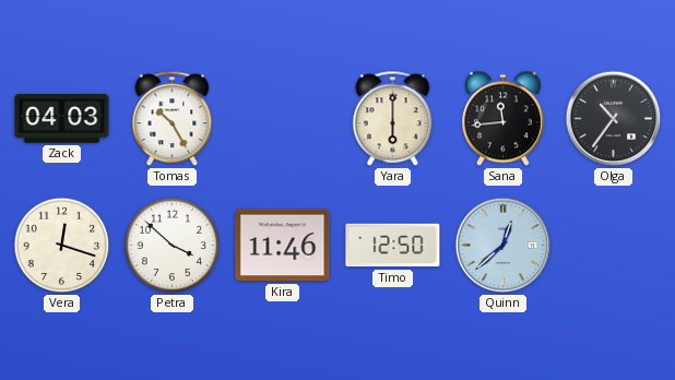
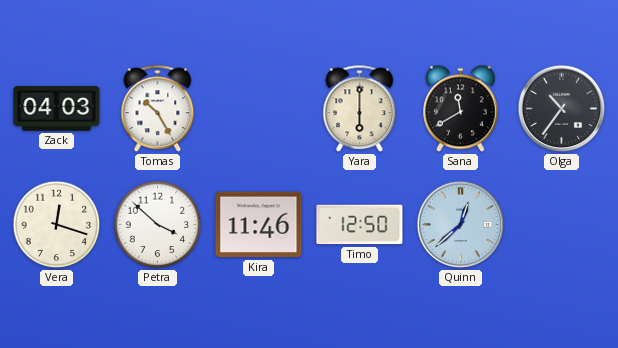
Sana: 11:44 -> 11:40 (461, 109)
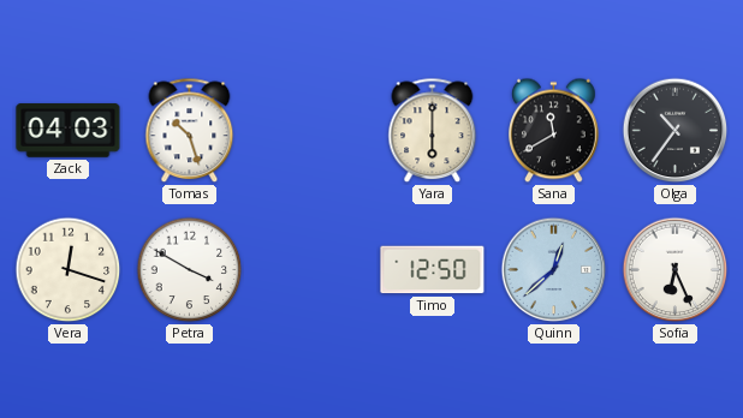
Tomas: 10:25 -> 10:27 (190, 131)
Petra: 3:52 -> 3:50 (190, 270)
Kira: 11:46 -> none (259, 225)
Sofia: none -> 6:26 (676, 270)
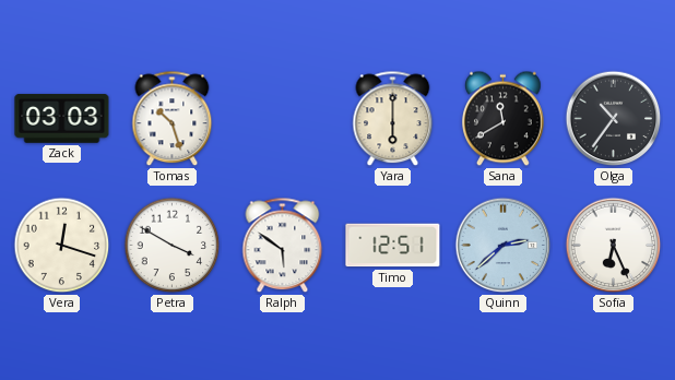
Zack: 04:03 -> 03:03 (62, 119)
Ralph: none -> 5:51 (283, 246)
Timo: 12:50 -> 12:51 (393, 246)
Quinn: 12:38 -> 2:38 (504, 246)
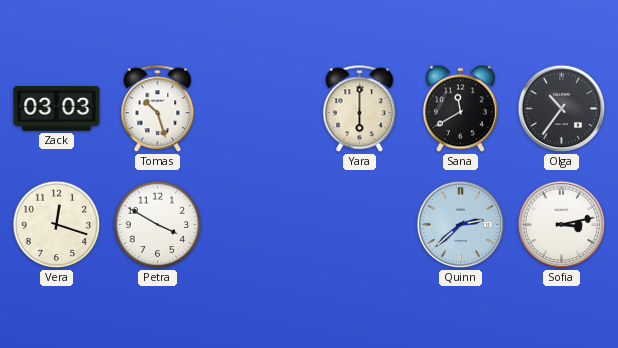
Ralph: 5:51 -> none (283, 246)
Timo: 12:51 -> none (393, 246)
Sofia: 6:26 -> 3:13 (562, 225)
